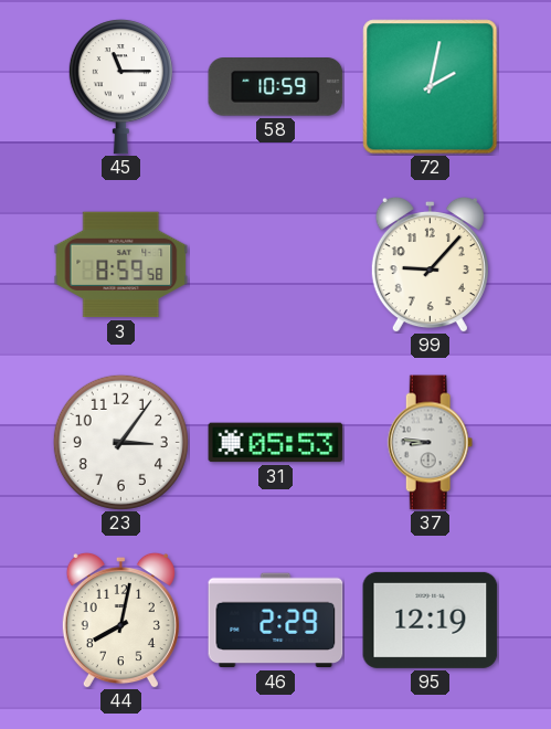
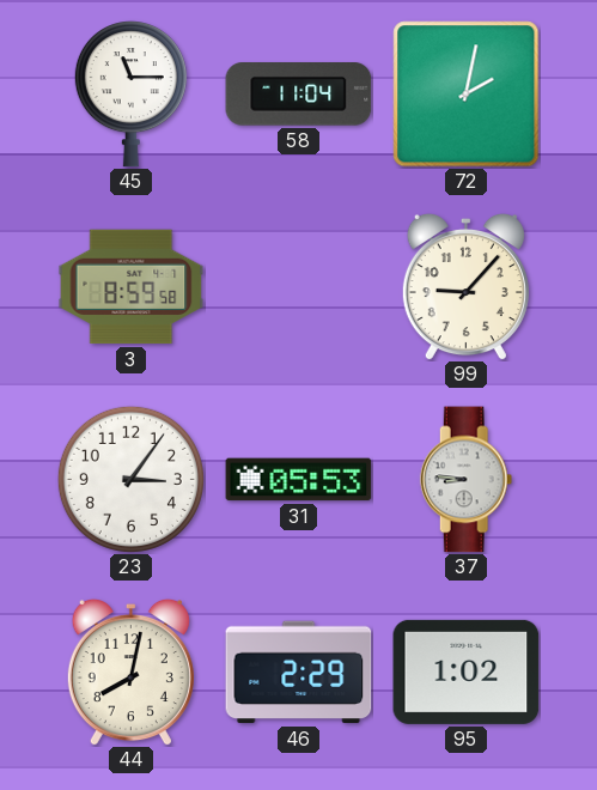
58: 10:59 -> 11:04 (299, 95)
95: 12:19 -> 1:02 (467, 671)
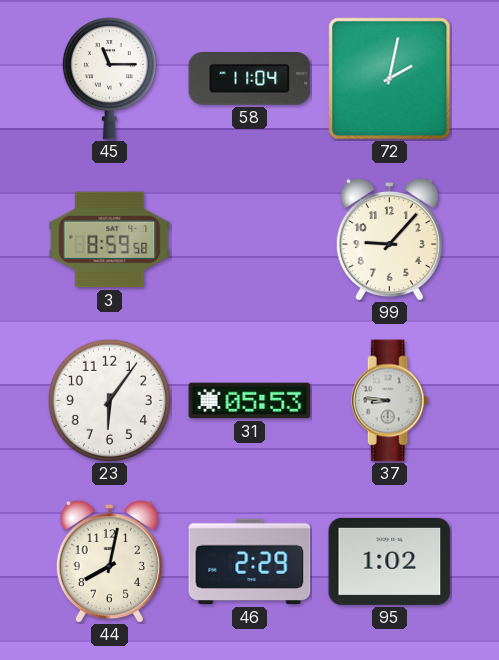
23: 3:06 -> 6:06 (109, 400)
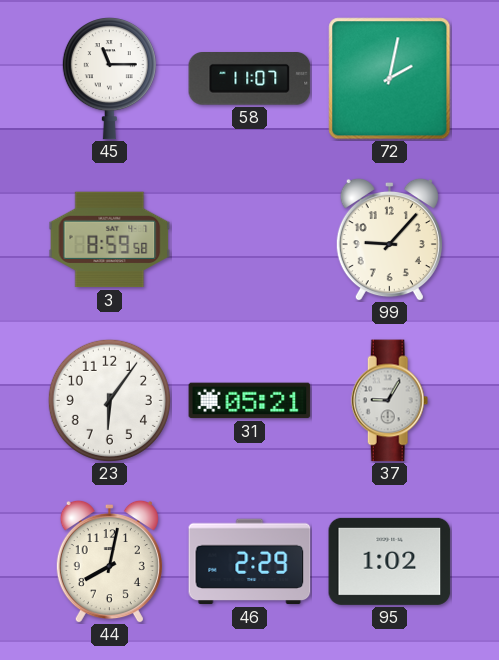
58: 11:04 -> 11:07 (250, 79)
31: 05:53 -> 05:21 (250, 401)
37: 8:46 -> 9:05 (390, 401)
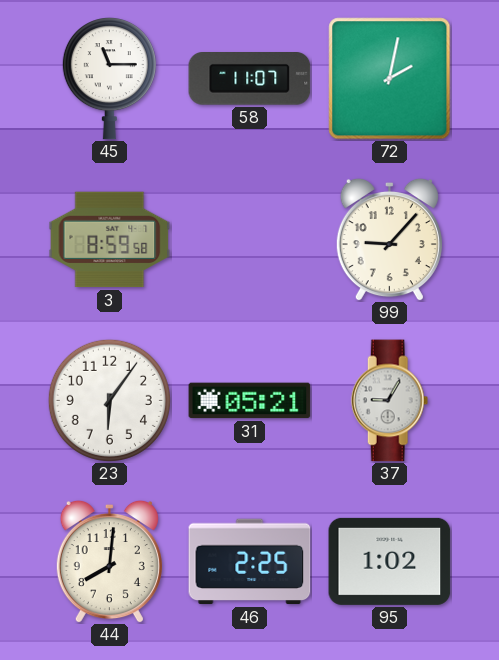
44: 8:02 -> 8:01 (109, 561)
46: 2:29 -> 2:25 (250, 562)
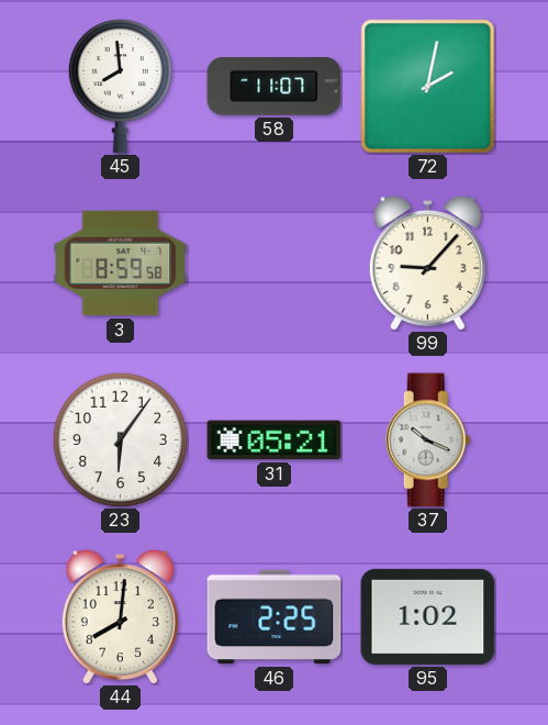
45: 11:15 -> 7:59 (120, 87)
37: 9:05 -> 10:19 (428, 440)
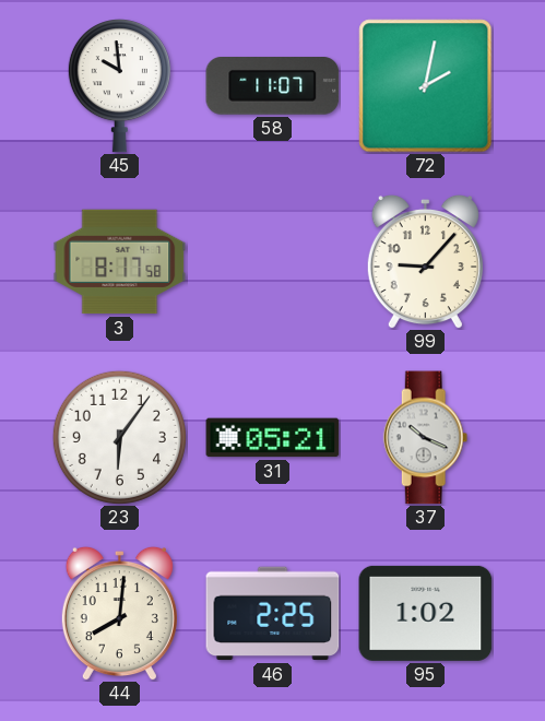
45: 7:59 -> 9:59 (119, 86)
3: 8:59 -> 8:17 (120, 262)
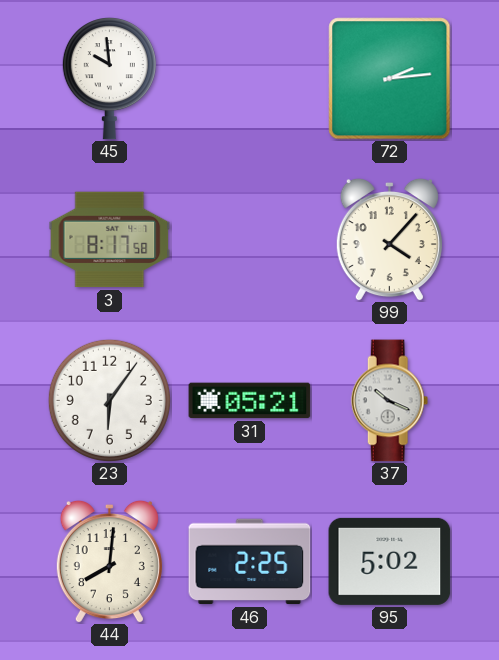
58: 11:07 -> none (273, 86)
72: 2:02 -> 2:14 (390, 79)
99: 9:07 -> 4:07 (389, 239)
95: 1:02 -> 5:02 (390, 561)
